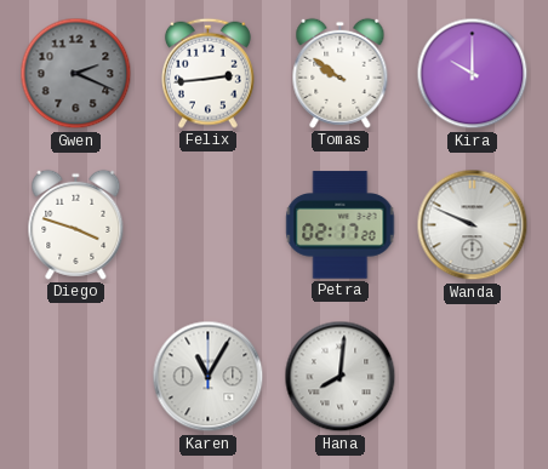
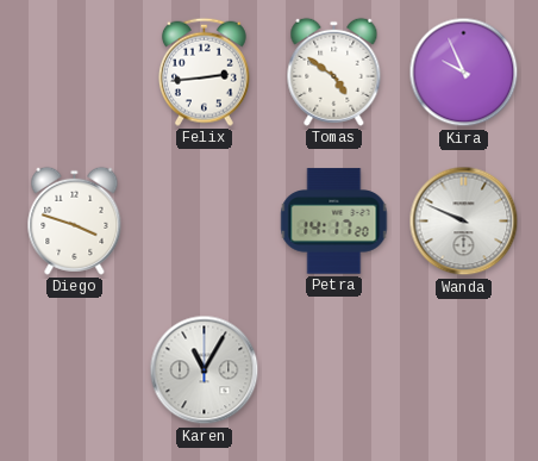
Gwen: 2:19 -> none (76, 74)
Tomas: 9:51 -> 4:51 (334, 71)
Kira: 10:00 -> 9:56 (464, 73)
Petra: 02:17 -> 14:17 (334, 222)
Hana: 8:01 -> none (341, 377)
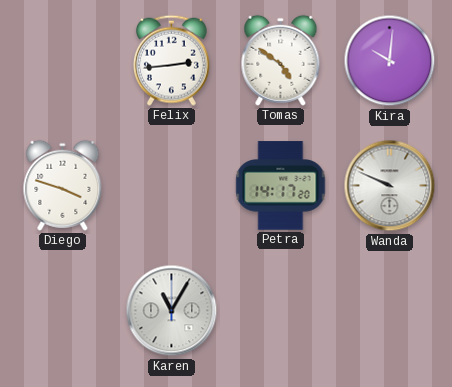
Kira: 9:56 -> 10:01 (390, 61)
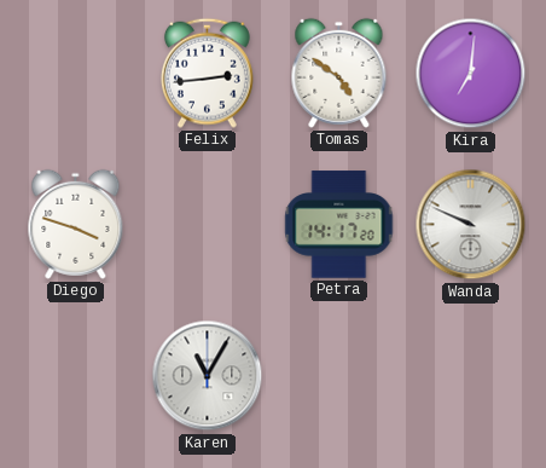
Kira: 10:01 -> 7:01 (471, 74)
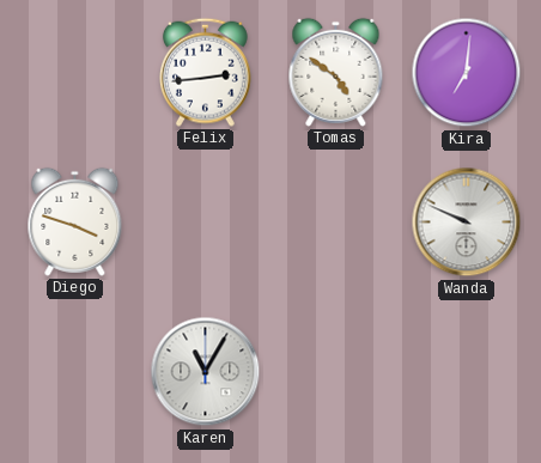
Petra: 14:17 -> none (339, 225)
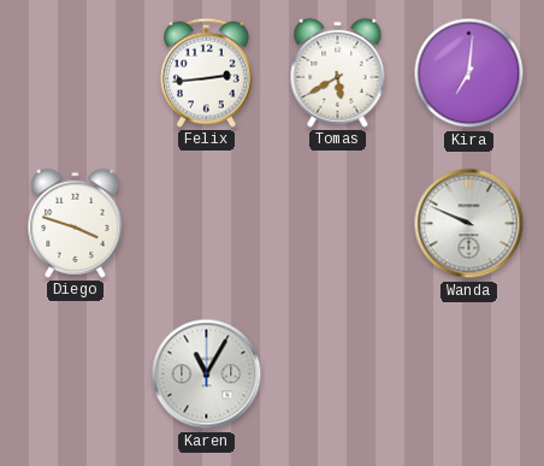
Tomas: 4:51 -> 5:40 (338, 72)
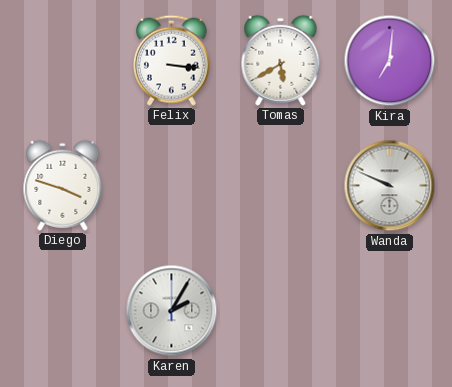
Felix: 2:44 -> 3:16 (171, 60)
Karen: 11:05 -> 2:05 (172, 311)
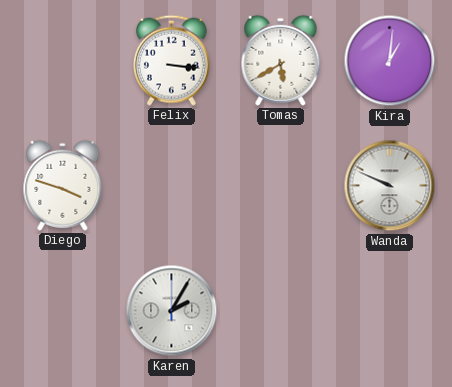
Kira: 7:01 -> 1:01 (390, 61)
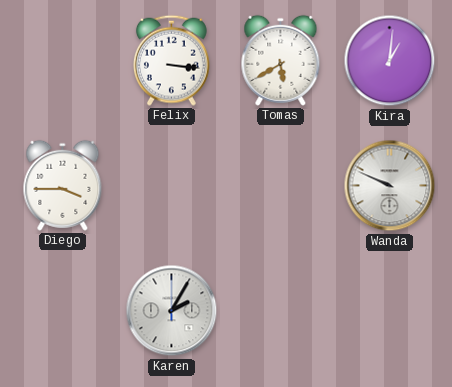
Diego: 3:48 -> 3:45 (63, 185)
